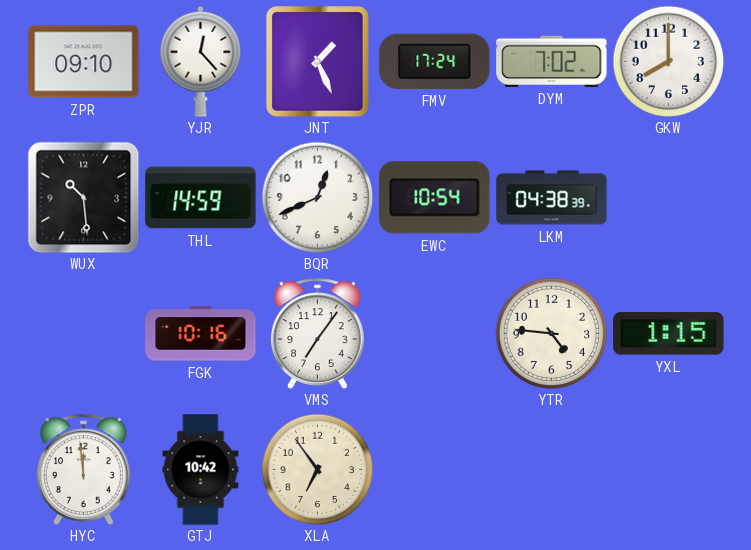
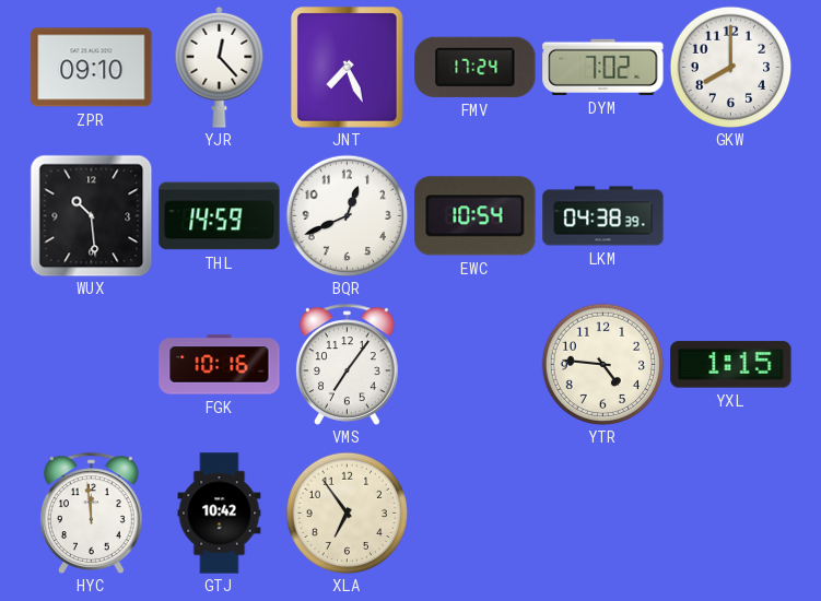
JNT: 1:26 -> 7:26 (348, 68)
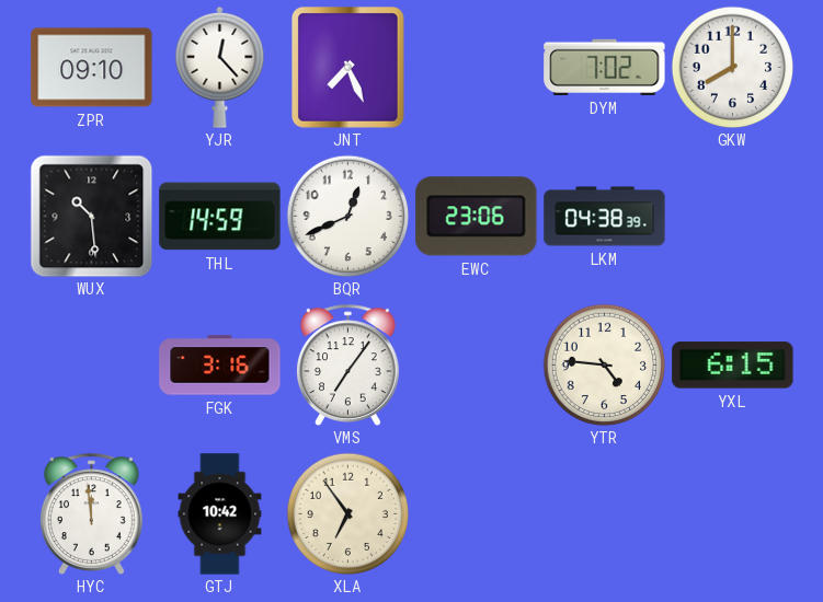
FMV: 17:24 -> none (476, 67)
EWC: 10:54 -> 23:06 (477, 217)
FGK: 10:16 -> 3:16 (220, 366)
YXL: 1:15 -> 6:15 (733, 366)
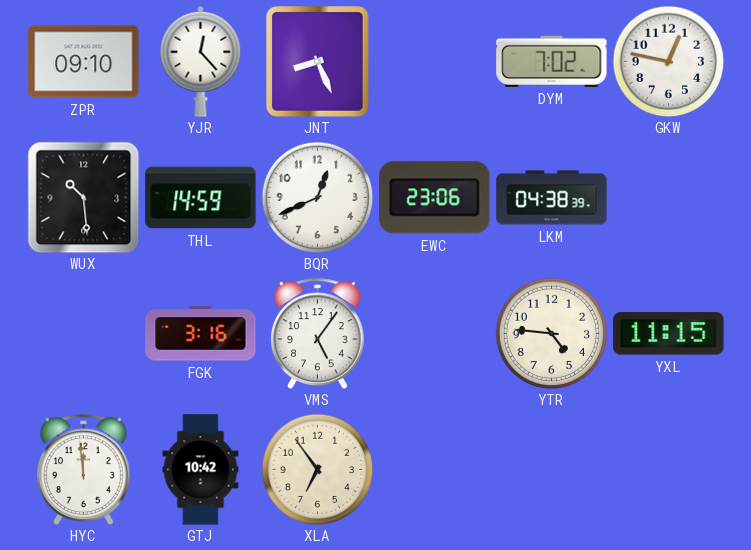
JNT: 7:26 -> 8:26 (318, 62)
GKW: 8:00 -> 12:47 (668, 61)
VMS: 7:06 -> 5:06 (318, 333)
YXL: 6:15 -> 11:15 (669, 334)
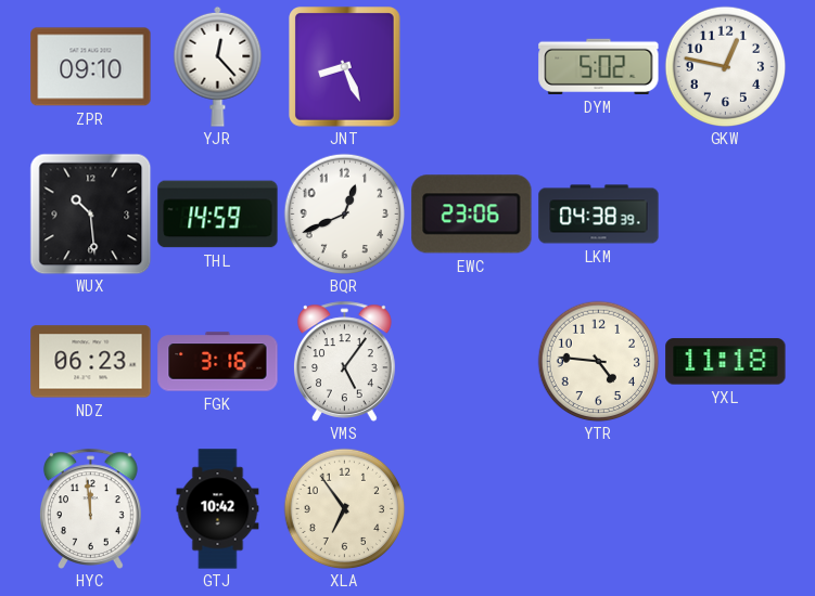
DYM: 7:02 -> 5:02 (599, 66)
NDZ: none -> 06:23 (91, 362)
YXL: 11:15 -> 11:18 (726, 362)
